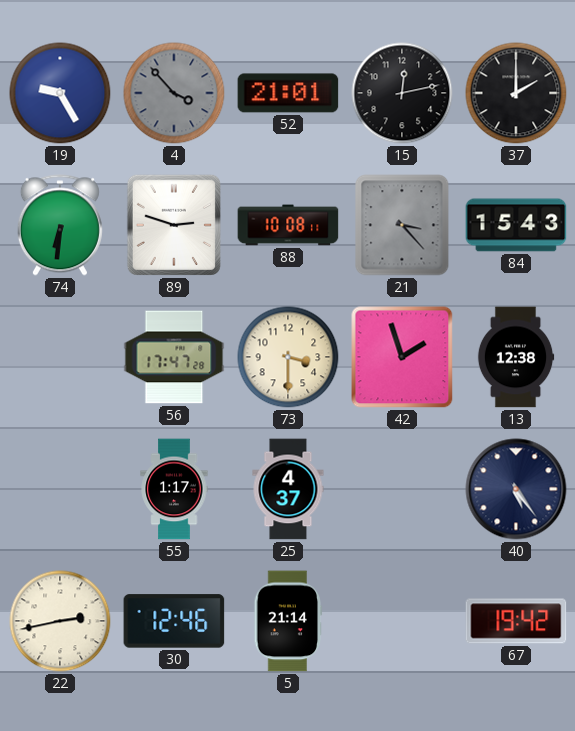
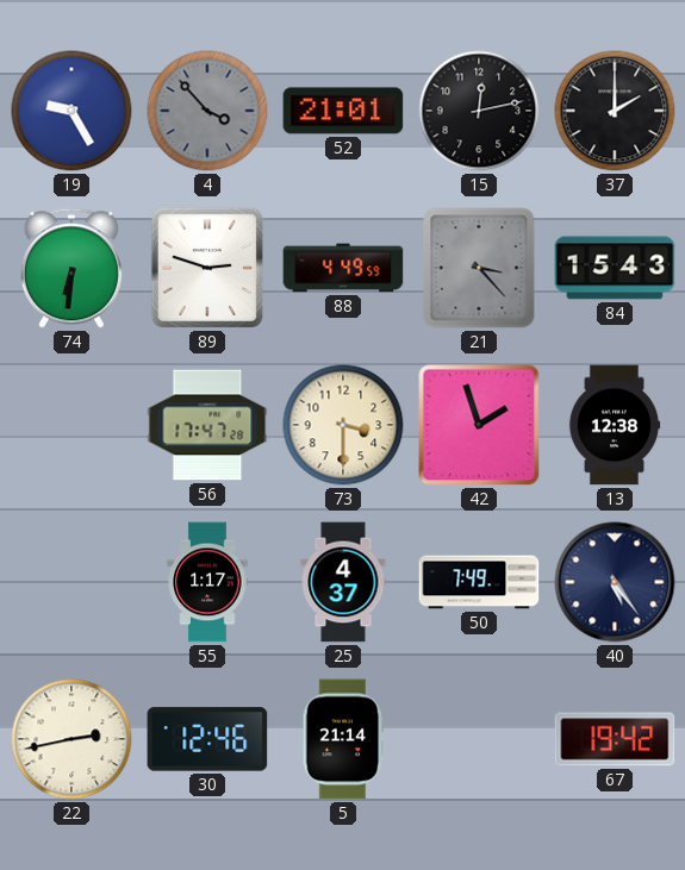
88: 10:08 -> 4:49 (343, 268)
50: none -> 7:49 (479, 582)
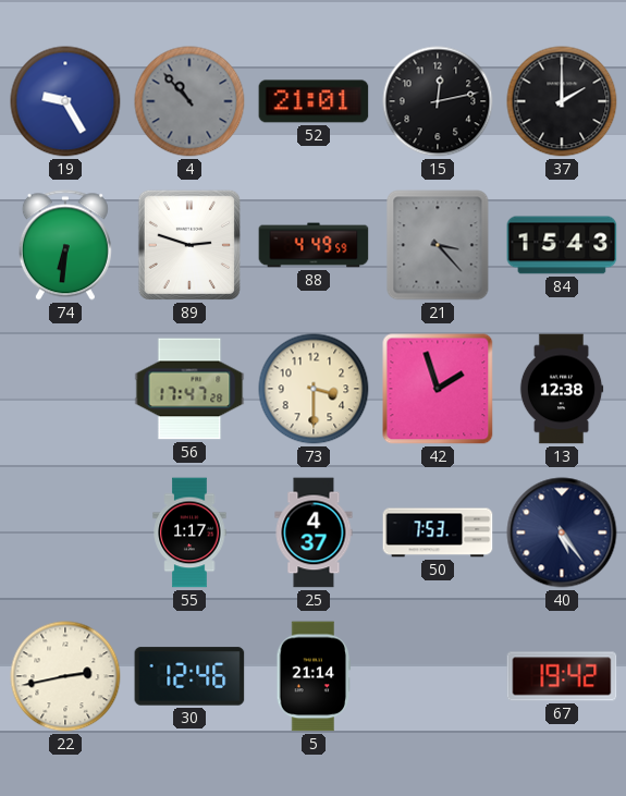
4: 3:53 -> 10:53 (189, 101)
50: 7:49 -> 7:53 (438, 532)
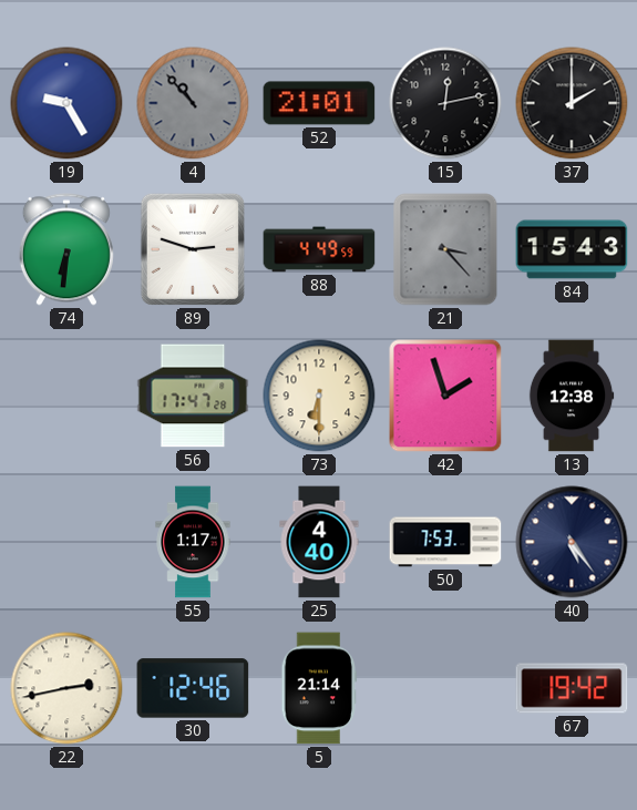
73: 3:30 -> 6:30 (319, 396)
25: 4:37 -> 4:40 (319, 542)
